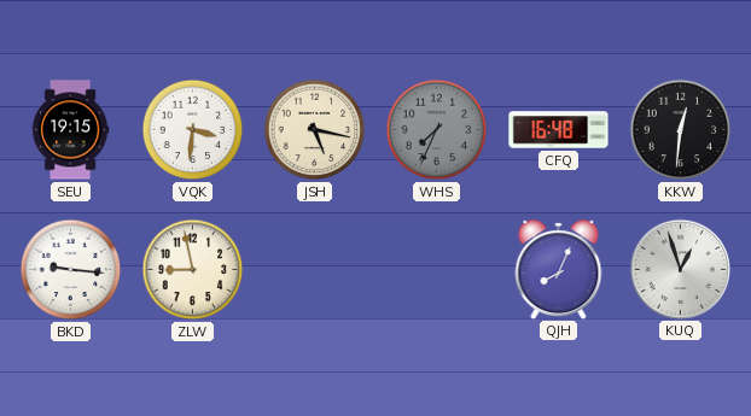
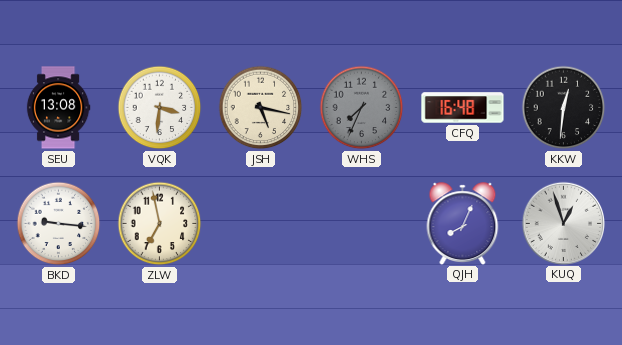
SEU: 19:15 -> 13:08 (58, 108)
ZLW: 8:58 -> 6:58 (160, 224)
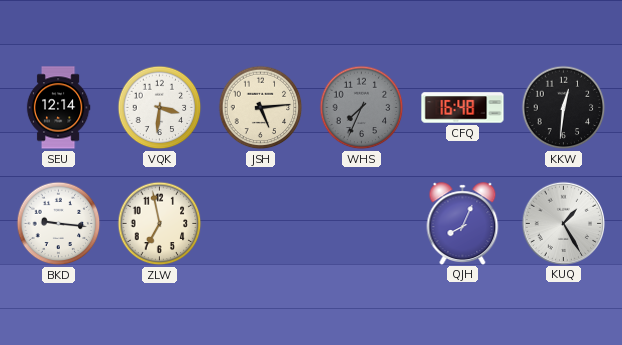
SEU: 13:08 -> 12:14 (58, 108)
JSH: 5:17 -> 5:14 (261, 108)
KUQ: 12:57 -> 1:25 (563, 223)
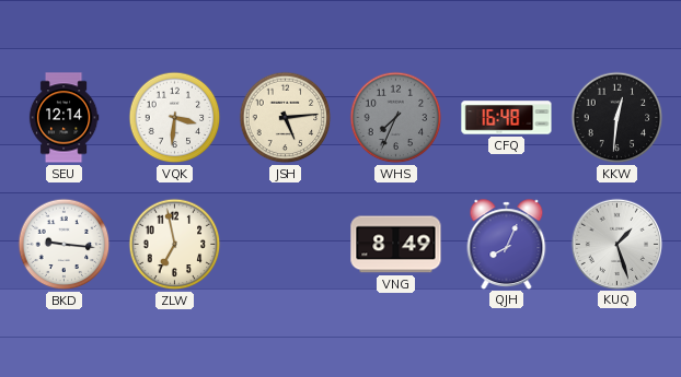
VNG: none -> 8:49 (396, 245)
KUQ: 1:25 -> 1:27 (616, 244)
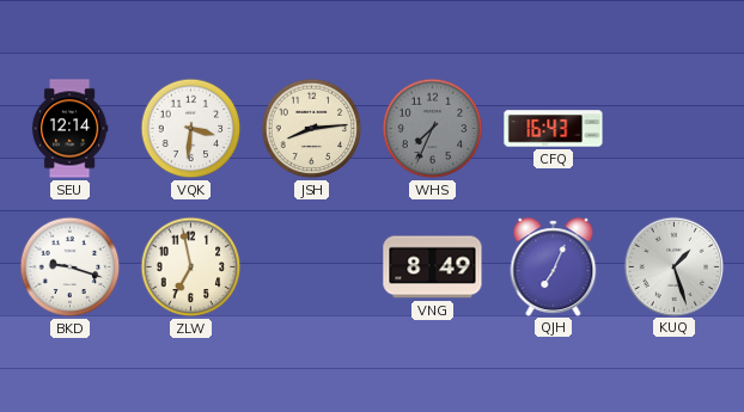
JSH: 5:14 -> 8:14 (312, 129)
CFQ: 16:48 -> 16:43 (554, 129)
KKW: 12:31 -> none (617, 118)
BKD: 9:16 -> 9:18 (71, 268)
QJH: 8:04 -> 7:04 (554, 266)
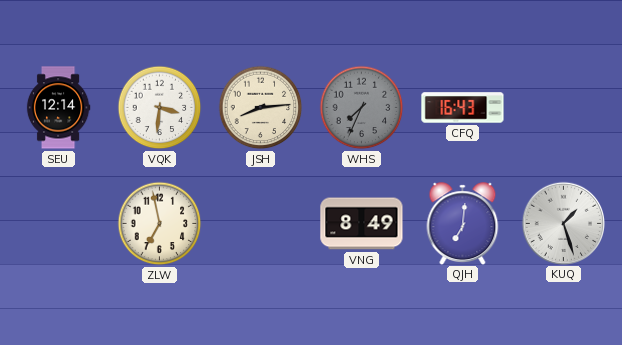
BKD: 9:18 -> none (71, 268)
QJH: 7:04 -> 7:01 (463, 223)
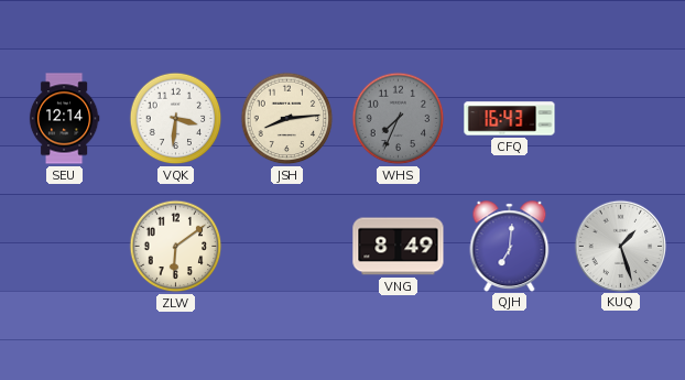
ZLW: 6:58 -> 6:09 (176, 247)
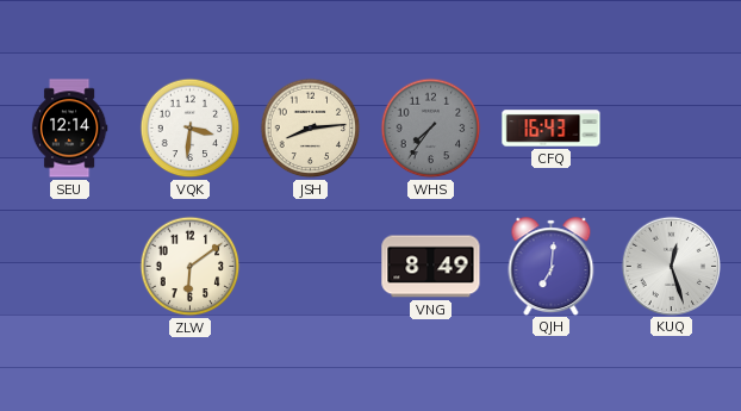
WHS: 7:34 -> 7:36 (431, 129)
KUQ: 1:27 -> 12:27 (671, 266)
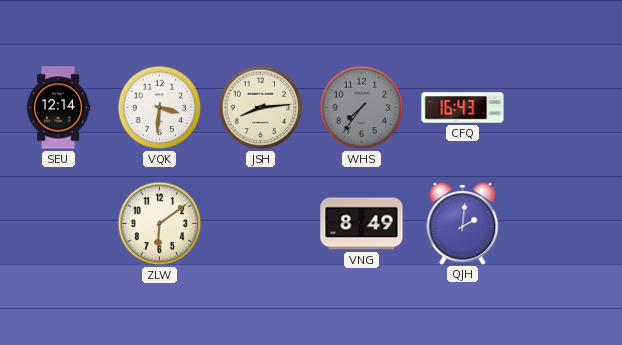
QJH: 7:01 -> 2:01 (463, 223)
KUQ: 12:27 -> none (671, 266)
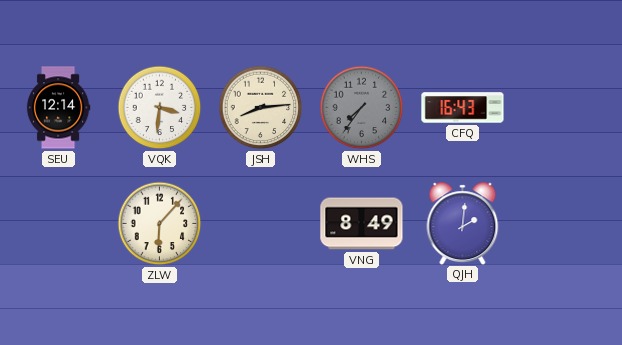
ZLW: 6:09 -> 6:07 (160, 224)
